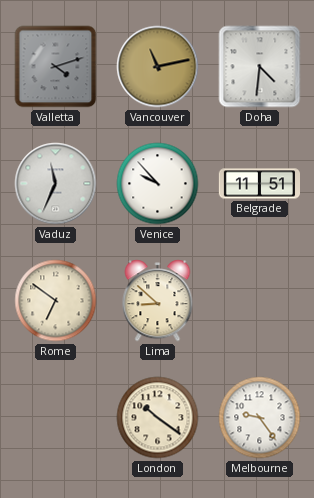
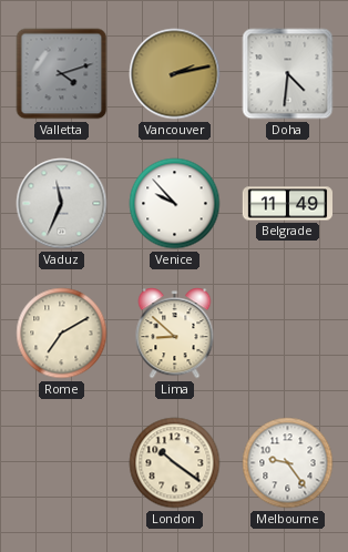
Vancouver: 11:13 -> 2:13 (175, 74)
Belgrade: 11:51 -> 11:49 (287, 204)
Rome: 6:51 -> 7:10 (62, 334)
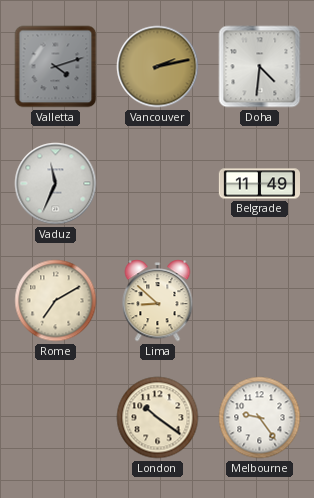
Venice: 9:53 -> none (175, 204)
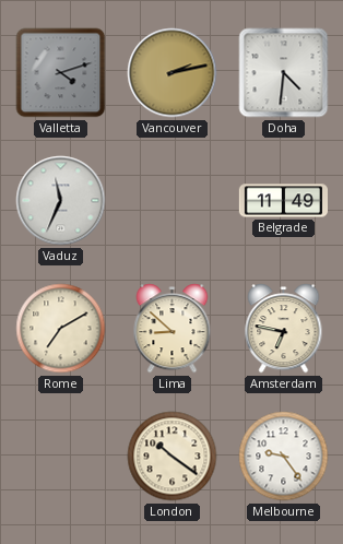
Amsterdam: none -> 6:47 (284, 329)
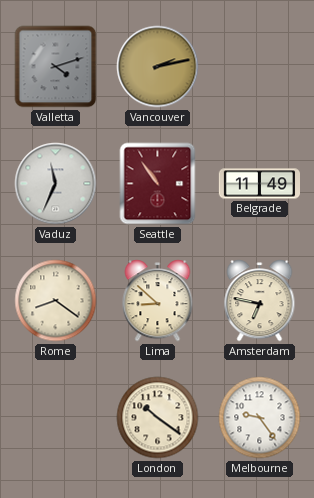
Doha: 4:31 -> none (284, 73)
Seattle: none -> 10:54 (158, 184)
Rome: 7:10 -> 8:21 (56, 301)
